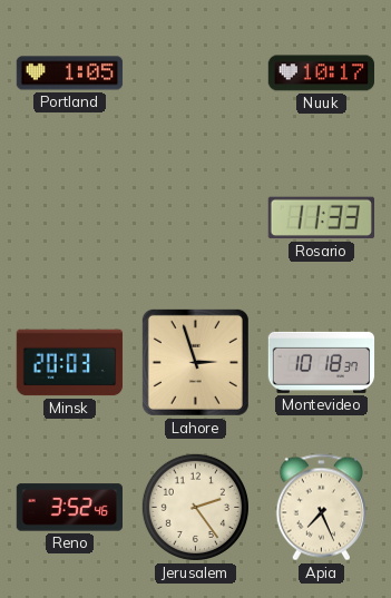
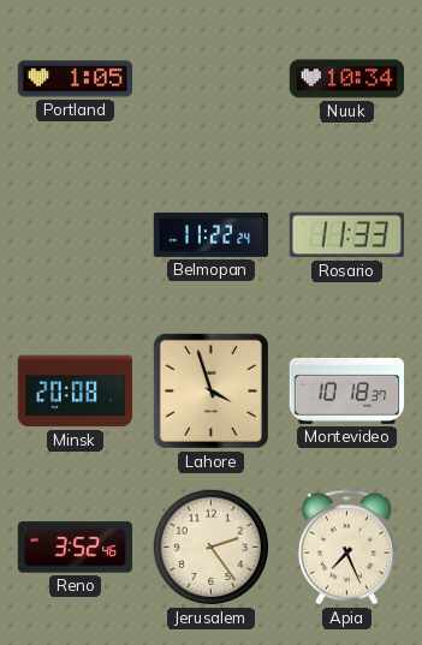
Nuuk: 10:17 -> 10:34 (346, 79)
Belmopan: none -> 11:22 (212, 234)
Minsk: 20:03 -> 20:08 (76, 392)
Lahore: 2:57 -> 3:57 (210, 390)
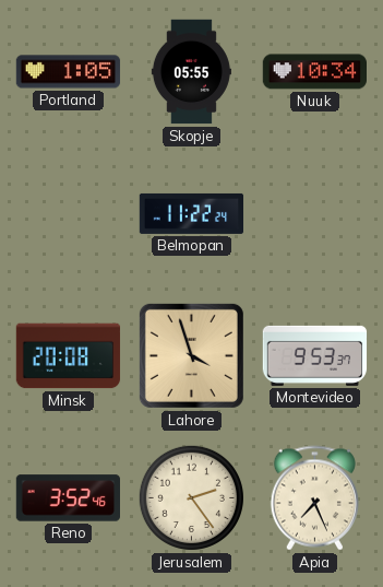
Skopje: none -> 05:55 (191, 72)
Rosario: 11:33 -> none (346, 235)
Montevideo: 10:18 -> 9:53 (315, 355)
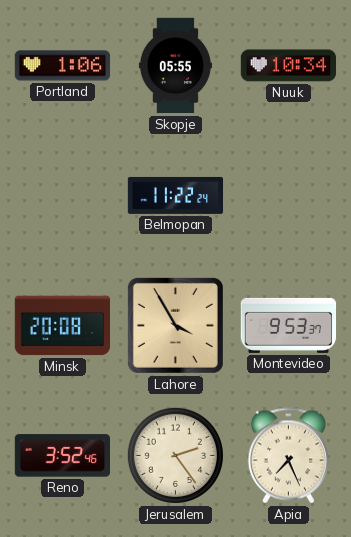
Portland: 1:05 -> 1:06 (63, 66)
Lahore: 3:57 -> 3:55 (175, 325)
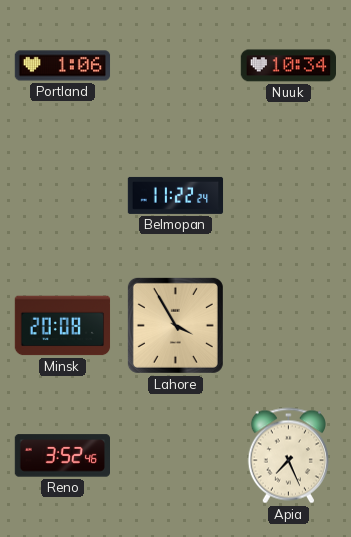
Skopje: 05:55 -> none (175, 66)
Montevideo: 9:53 -> none (289, 325)
Jerusalem: 2:24 -> none (175, 455)
